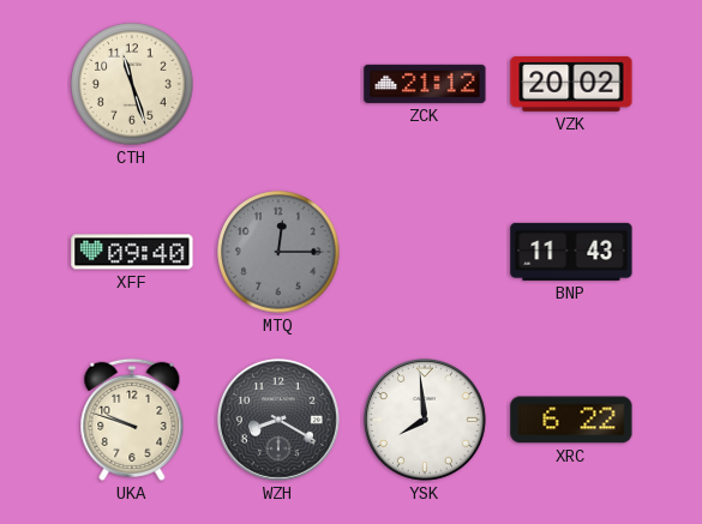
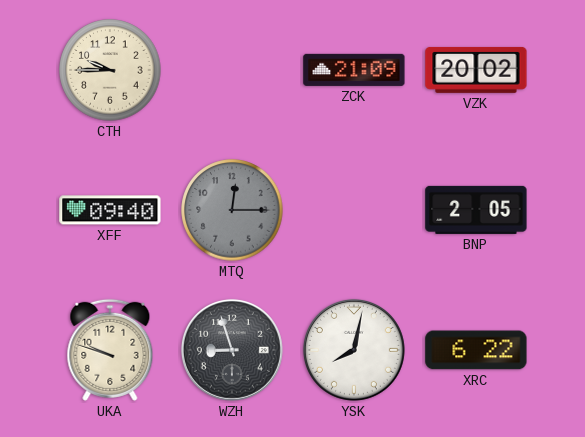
CTH: 11:27 -> 9:45 (110, 70)
ZCK: 21:12 -> 21:09 (354, 70)
BNP: 11:43 -> 2:05 (476, 210)
WZH: 8:20 -> 8:57 (232, 350)
YSK: 7:59 -> 8:02 (354, 350)
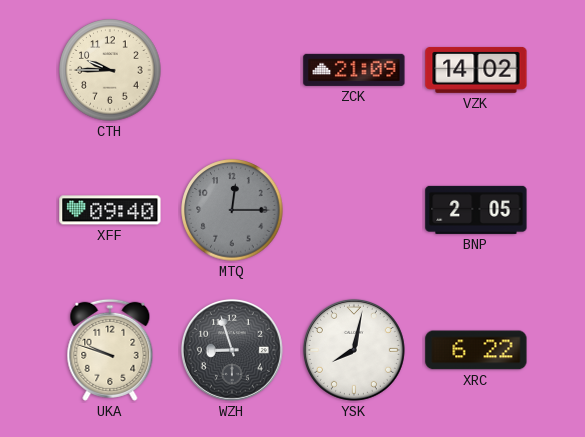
VZK: 20:02 -> 14:02 (476, 70)
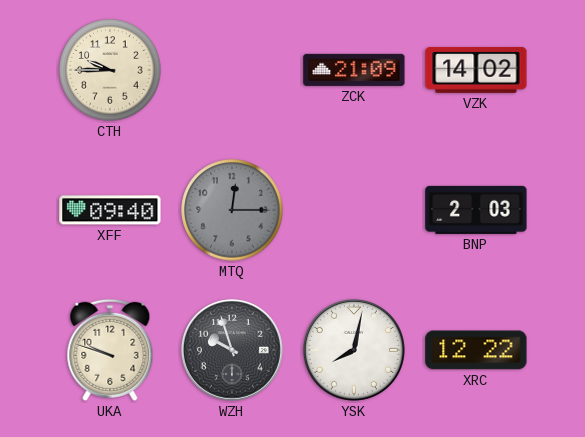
BNP: 2:05 -> 2:03 (476, 210)
WZH: 8:57 -> 9:57 (232, 350)
XRC: 6:22 -> 12:22 (476, 350)
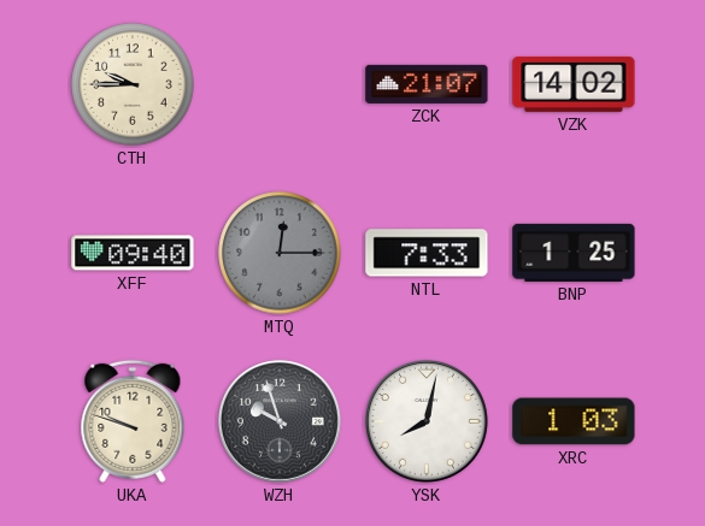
ZCK: 21:09 -> 21:07 (427, 84)
NTL: none -> 7:33 (427, 253)
BNP: 2:03 -> 1:25 (574, 253)
XRC: 12:22 -> 1:03 (574, 421)
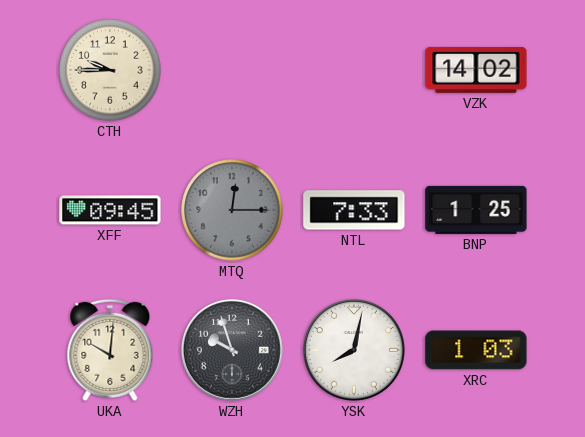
ZCK: 21:07 -> none (427, 84)
XFF: 09:40 -> 09:45 (110, 210)
UKA: 9:48 -> 10:01 (110, 350)
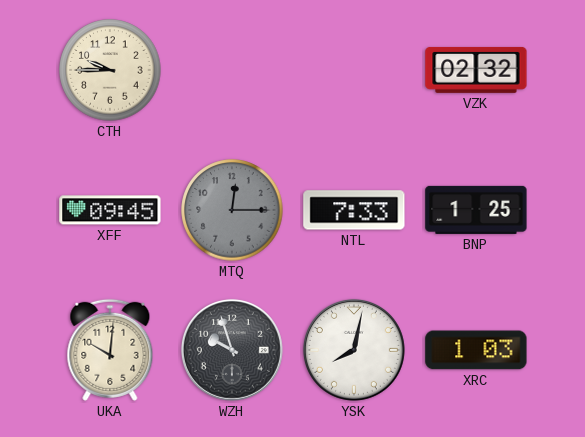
VZK: 14:02 -> 02:32 (476, 70)
